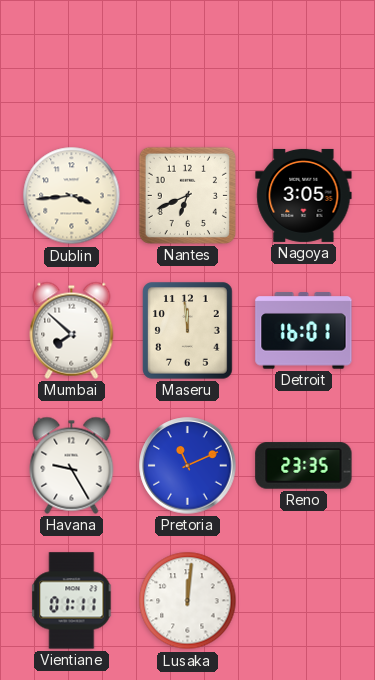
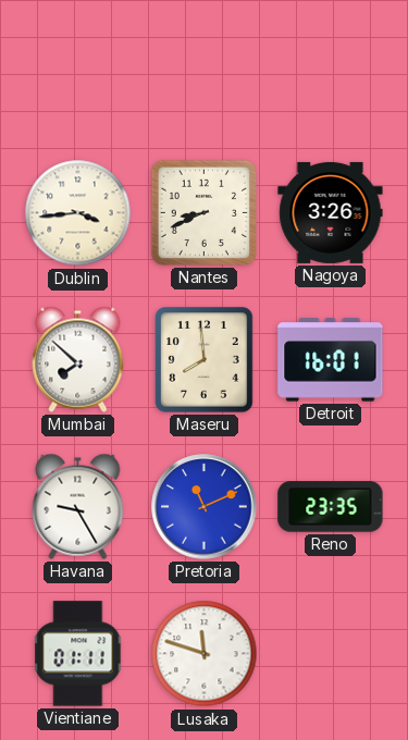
Nantes: 6:41 -> 8:41 (203, 212)
Nagoya: 3:05 -> 3:26 (331, 212)
Maseru: 11:59 -> 7:59 (205, 360)
Lusaka: 12:01 -> 11:48 (205, 654)
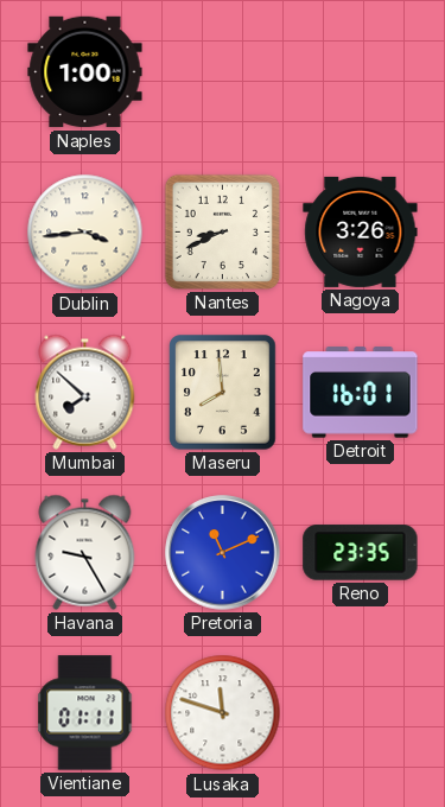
Naples: none -> 1:00 (85, 72)
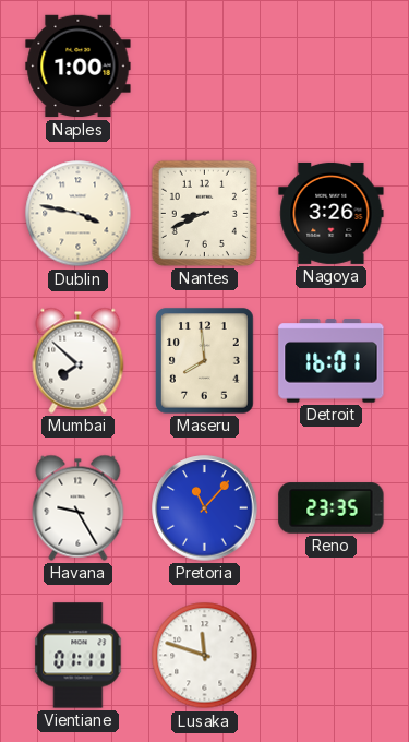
Dublin: 3:44 -> 3:47 (79, 214)
Pretoria: 11:11 -> 11:07 (205, 508)
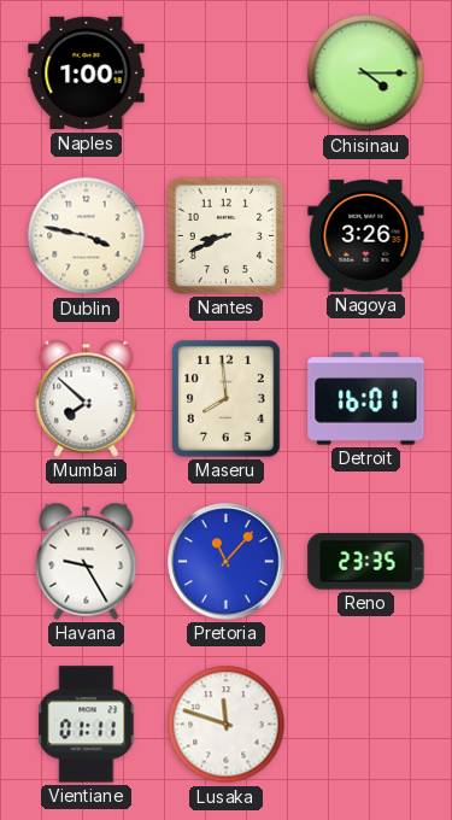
Chisinau: none -> 4:15 (366, 74)
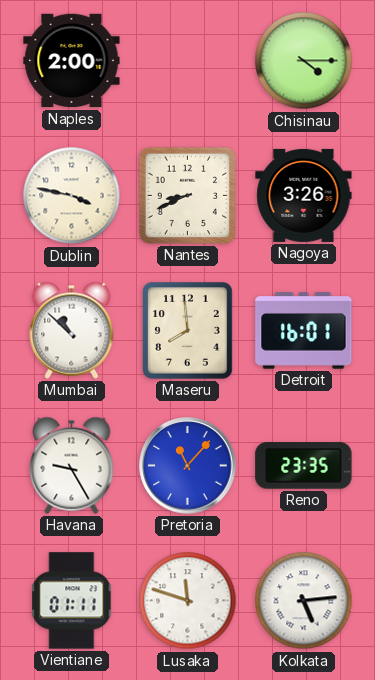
Naples: 1:00 -> 2:00 (72, 61)
Mumbai: 7:52 -> 10:52 (72, 330)
Kolkata: none -> 5:14 (304, 601)
